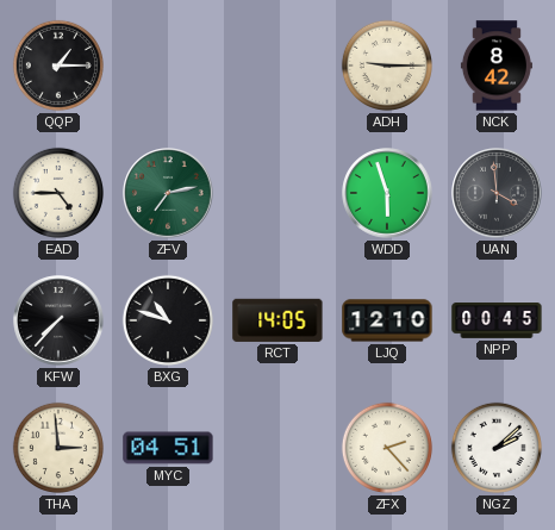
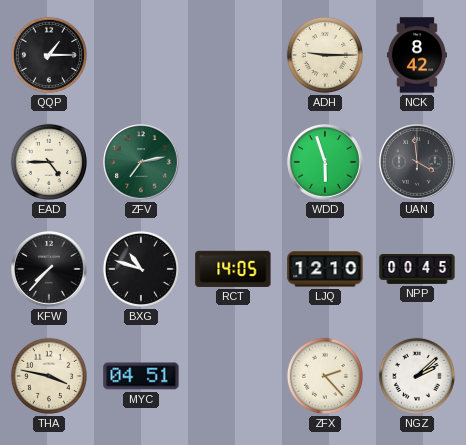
THA: 2:59 -> 3:47 (49, 376)
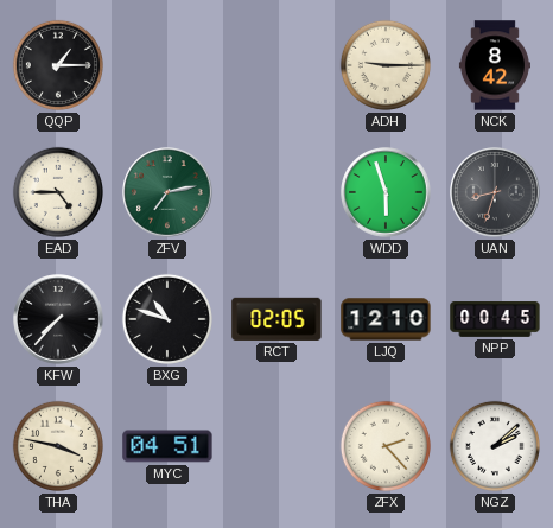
UAN: 3:59 -> 8:33 (495, 192)
RCT: 14:05 -> 02:05 (276, 319)
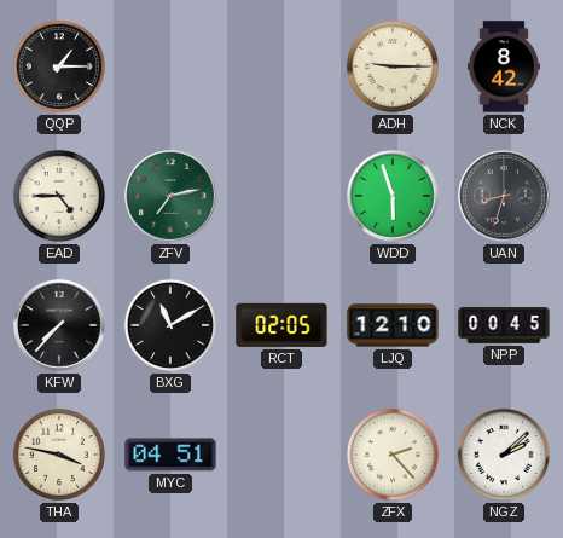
BXG: 10:48 -> 11:10 (170, 325)
